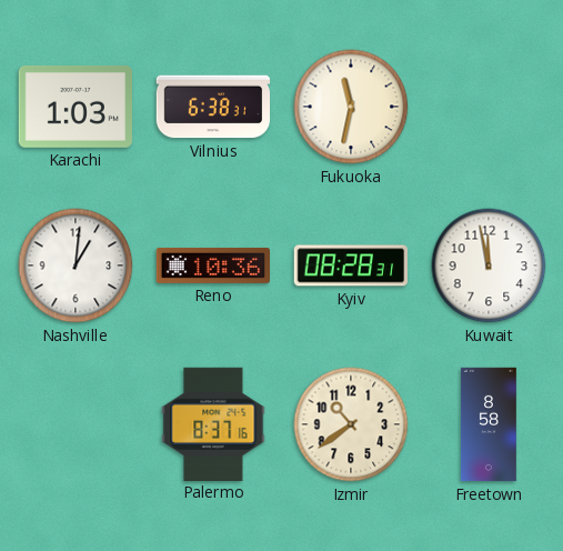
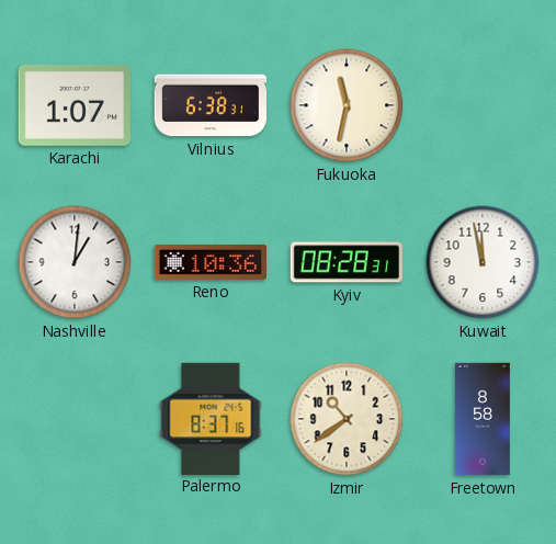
Karachi: 1:03 -> 1:07 (73, 105)
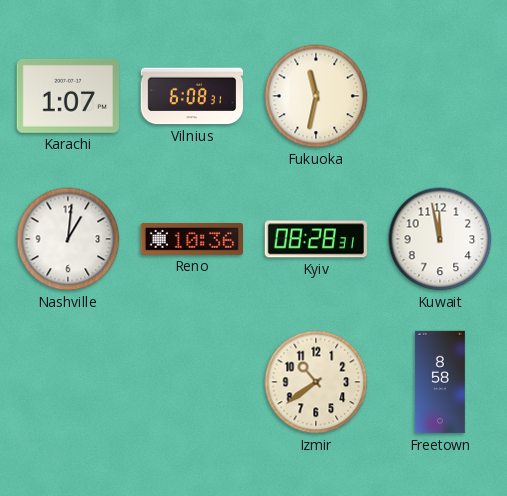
Vilnius: 6:38 -> 6:08 (192, 96)
Palermo: 8:37 -> none (211, 418)
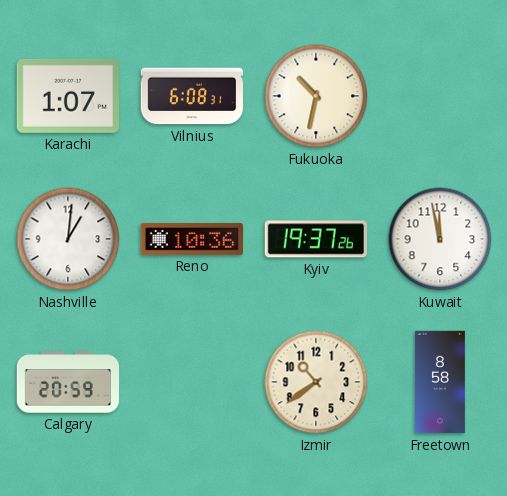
Fukuoka: 11:32 -> 10:32 (316, 96)
Kyiv: 08:28 -> 19:37 (315, 239)
Calgary: none -> 20:59 (68, 382)
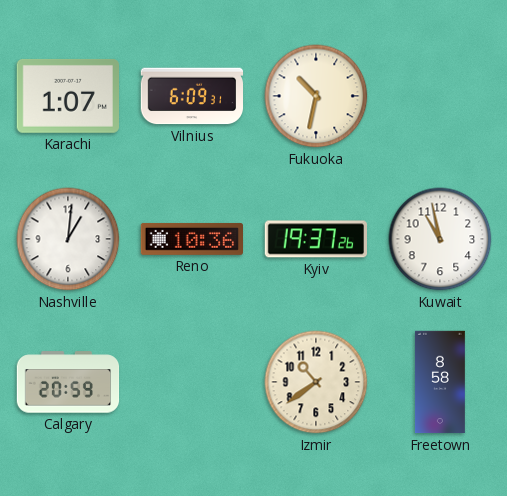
Vilnius: 6:08 -> 6:09 (192, 96)
Kuwait: 11:58 -> 10:58 (440, 239)
